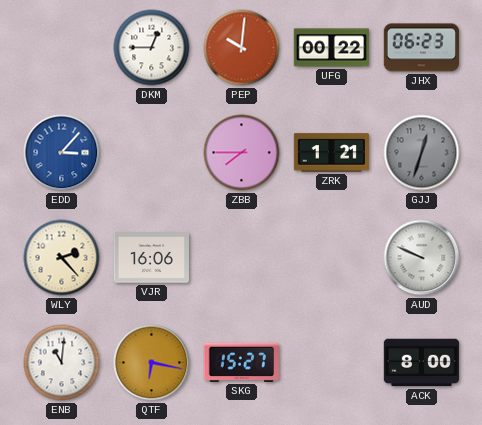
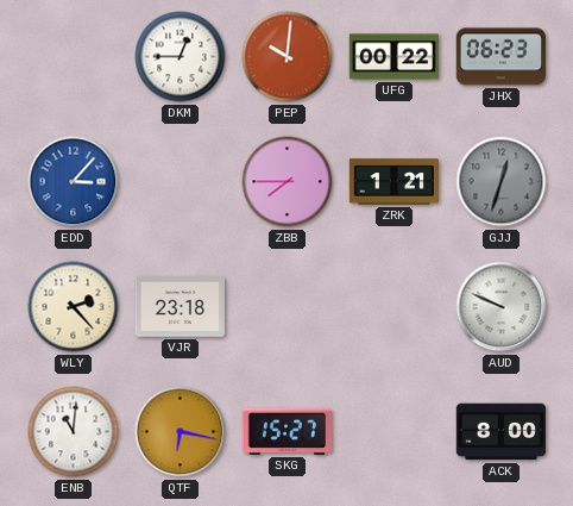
VJR: 16:06 -> 23:18 (181, 307)
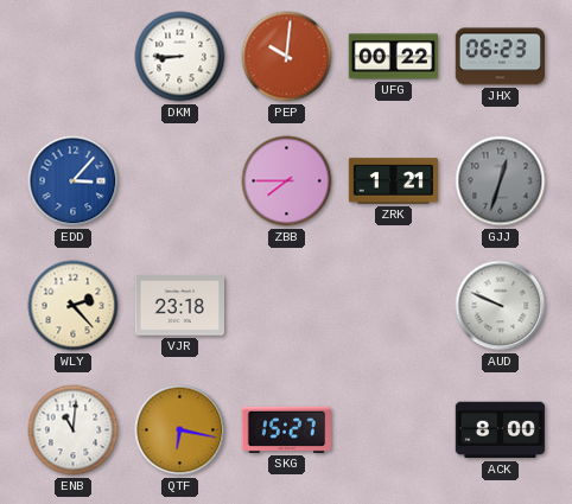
DKM: 12:45 -> 8:45 (180, 57)
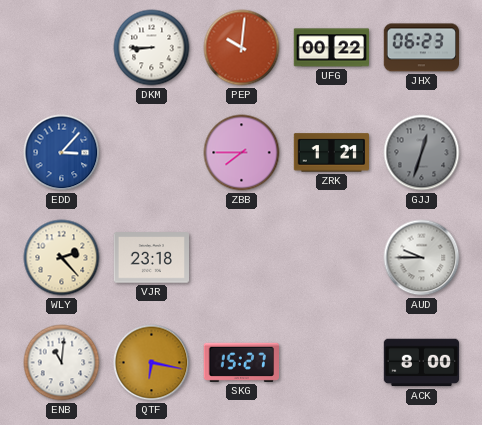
AUD: 9:49 -> 9:45 (422, 258)
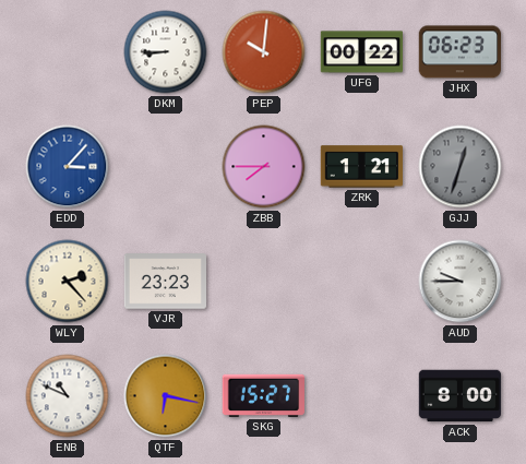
VJR: 23:18 -> 23:23 (166, 282)
ENB: 11:01 -> 10:49 (68, 396)
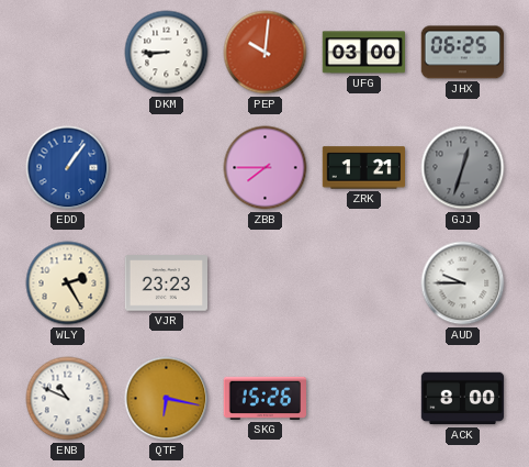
UFG: 00:22 -> 03:00 (363, 53)
JHX: 06:23 -> 06:25 (462, 53)
EDD: 3:07 -> 1:06 (68, 168)
WLY: 2:23 -> 2:25 (68, 283)
SKG: 15:27 -> 15:26 (264, 398)
